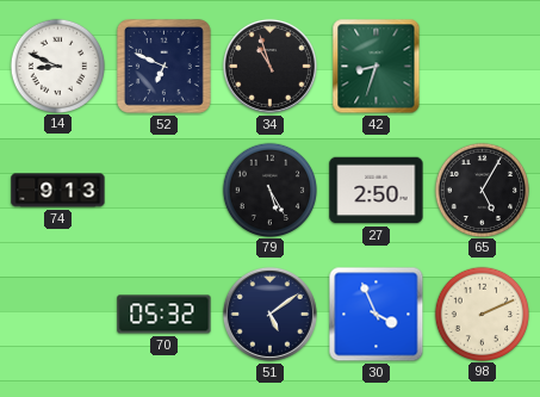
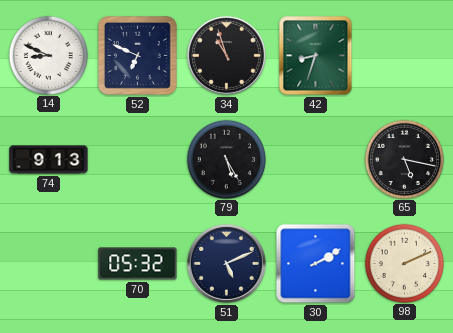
27: 2:50 -> none (377, 191)
65: 5:05 -> 5:17 (404, 159)
51: 5:09 -> 5:11 (226, 263)
30: 3:56 -> 2:10 (316, 264)
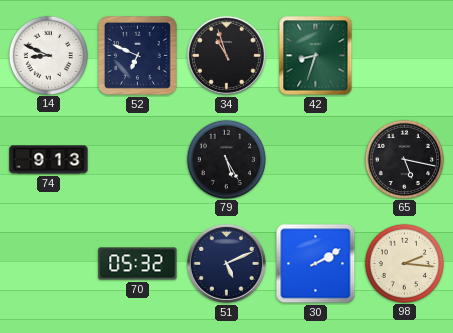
98: 2:11 -> 2:16 (404, 263)
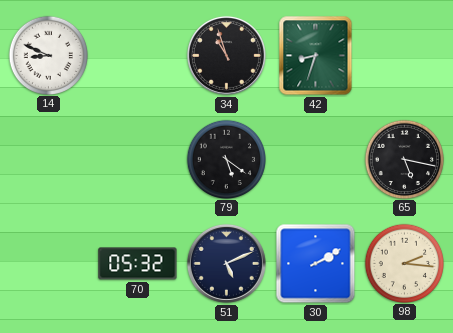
52: 6:49 -> none (137, 55)
74: 9:13 -> none (49, 160)
79: 5:25 -> 5:21 (226, 159)
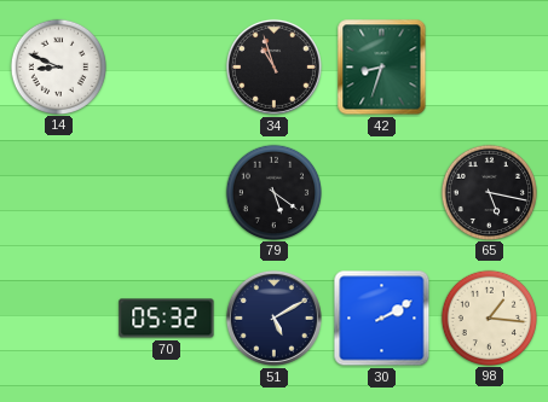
51: 5:11 -> 5:10 (273, 317)
98: 2:16 -> 1:16 (489, 317)
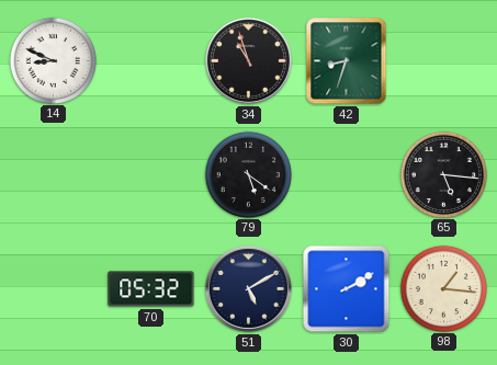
65: 5:17 -> 5:16 (443, 174)
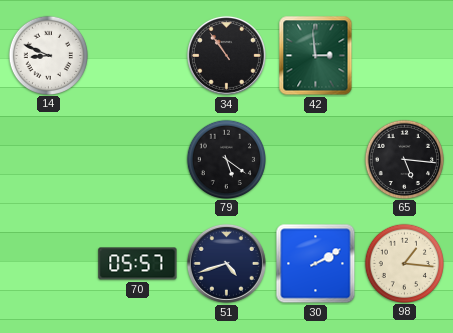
34: 10:57 -> 10:54 (226, 55)
42: 8:33 -> 2:59 (316, 56)
70: 05:32 -> 05:57 (138, 264)
51: 5:10 -> 4:42 (226, 263)
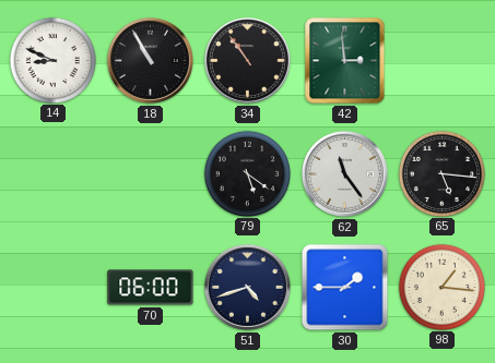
18: none -> 10:55 (150, 60)
62: none -> 11:24 (344, 173)
70: 05:57 -> 06:00 (151, 288)
30: 2:10 -> 1:45 (345, 288)
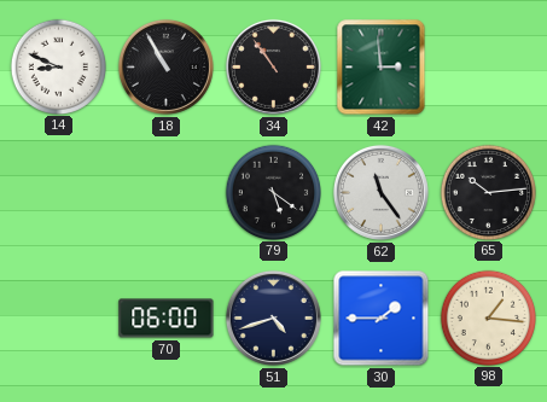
65: 5:16 -> 10:14 (488, 192)
